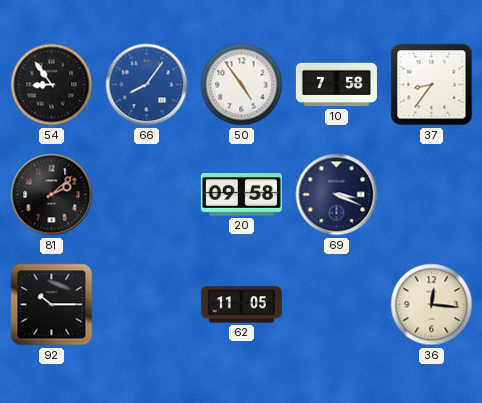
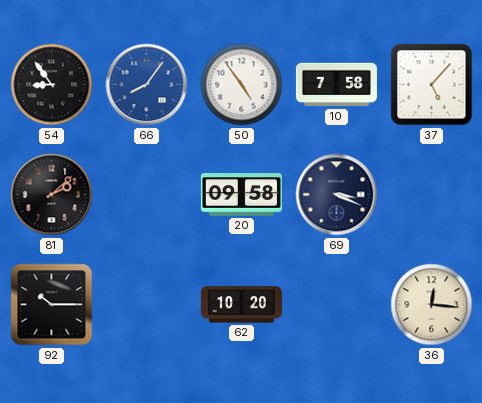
37: 8:36 -> 5:07 (432, 85)
62: 11:05 -> 10:20 (241, 305)
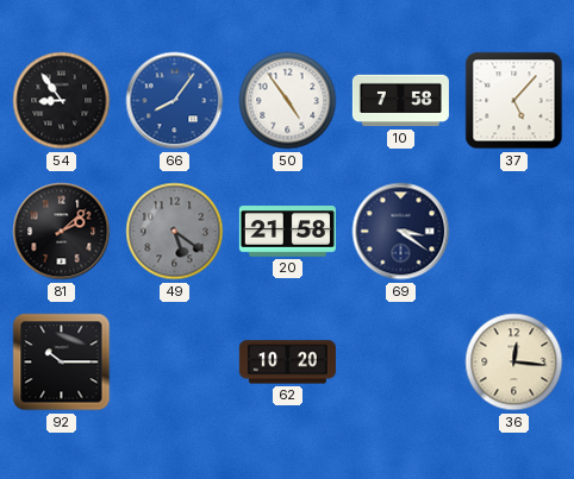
49: none -> 5:21 (175, 232)
20: 09:58 -> 21:58 (287, 232)
69: 3:19 -> 3:21 (401, 232)
